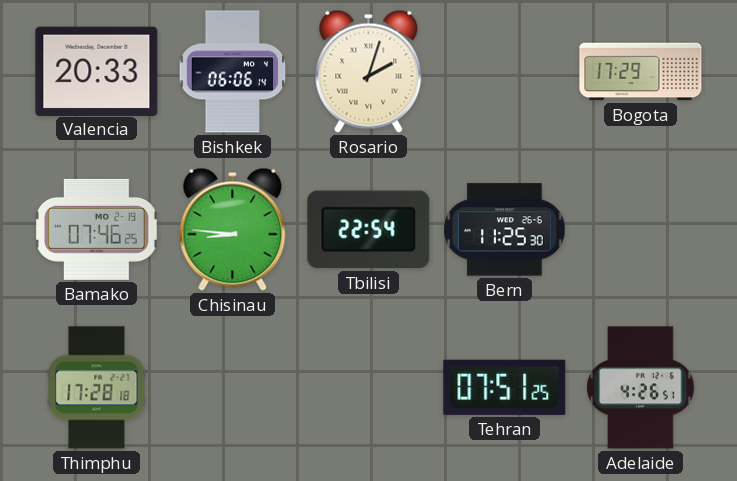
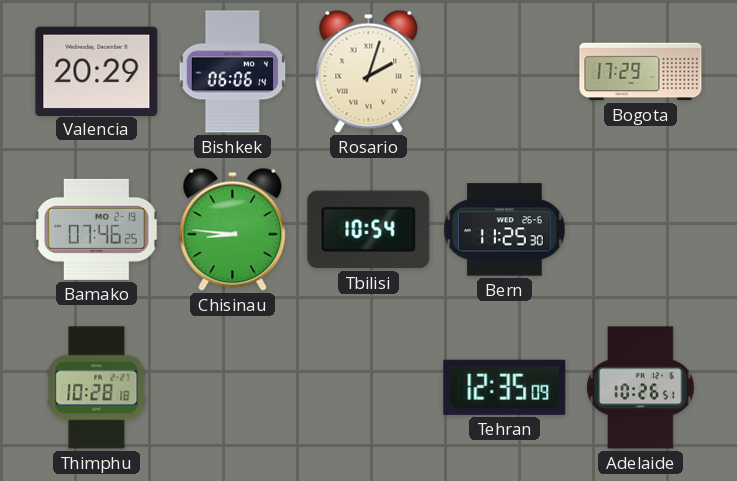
Valencia: 20:33 -> 20:29 (97, 71)
Tbilisi: 22:54 -> 10:54 (369, 230)
Thimphu: 17:28 -> 10:28 (97, 388)
Tehran: 07:51 -> 12:35 (505, 387)
Adelaide: 4:26 -> 10:26 (641, 388)
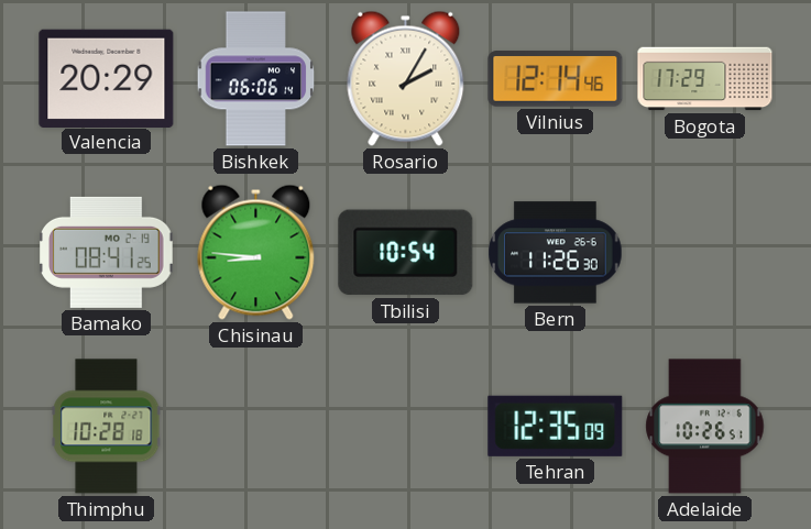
Rosario: 2:03 -> 2:05 (406, 78)
Vilnius: none -> 12:14 (556, 79)
Bamako: 07:46 -> 08:41 (107, 252)
Bern: 11:25 -> 11:26 (556, 253)
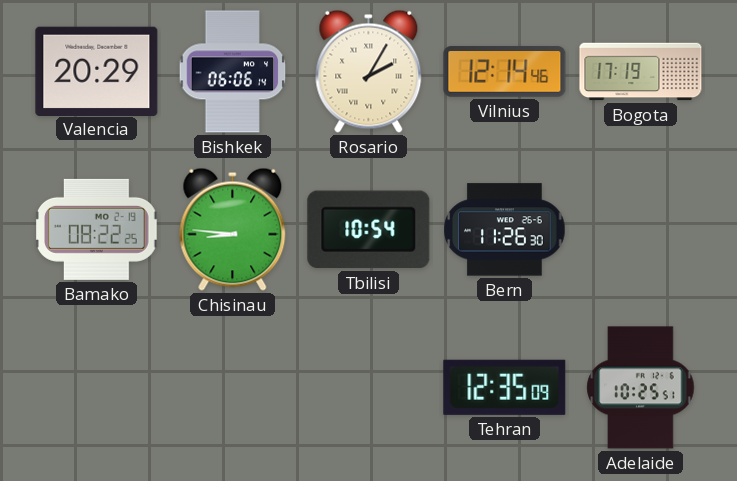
Bogota: 17:29 -> 17:19 (641, 72)
Bamako: 08:41 -> 08:22 (97, 229)
Thimphu: 10:28 -> none (107, 427)
Adelaide: 10:26 -> 10:25 (641, 388)
